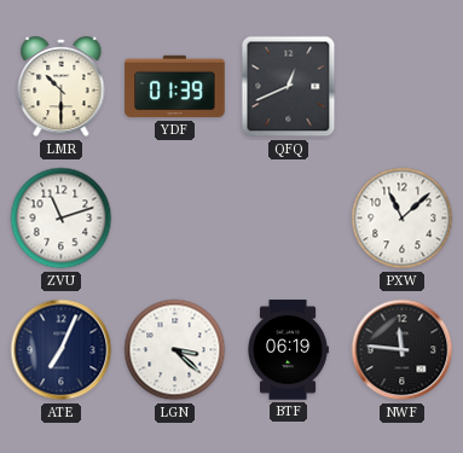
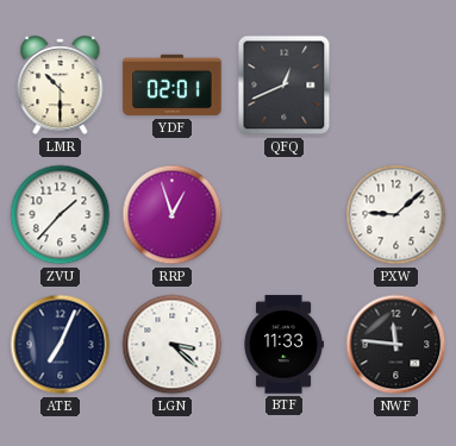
YDF: 01:39 -> 02:01 (173, 86)
ZVU: 11:12 -> 1:37 (61, 215)
RRP: none -> 12:57 (173, 215)
PXW: 11:08 -> 9:08 (396, 215)
BTF: 06:19 -> 11:33 (283, 345)
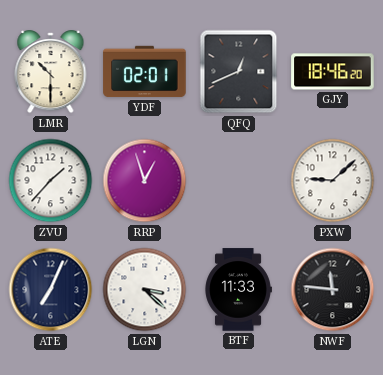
GJY: none -> 18:46 (333, 72)
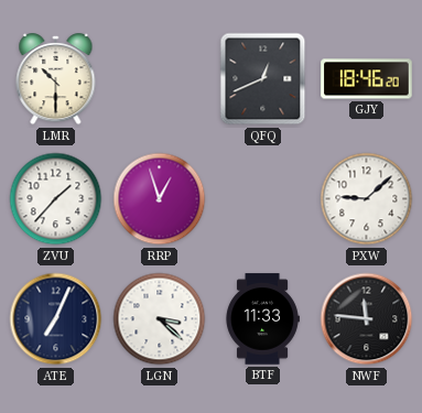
YDF: 02:01 -> none (145, 72)
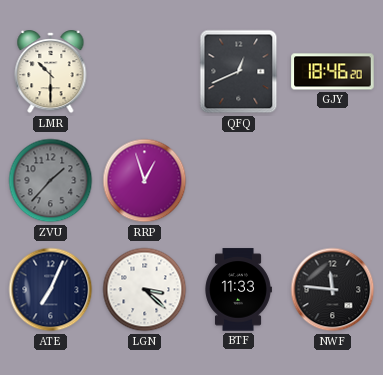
ZVU dial: white -> grey (51, 181)
PXW: 9:08 -> none (367, 199)
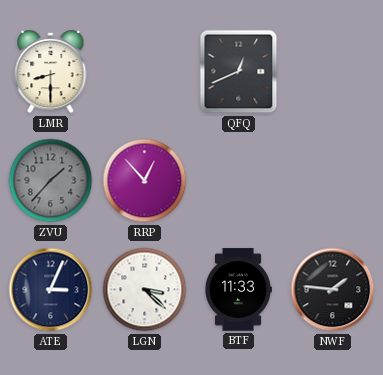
LMR: 10:30 -> 8:30 (51, 72)
GJY: 18:46 -> none (333, 72)
RRP: 12:57 -> 12:53 (145, 181)
ATE: 7:04 -> 3:04 (51, 290)
NWF: 11:46 -> 1:46 (333, 290)
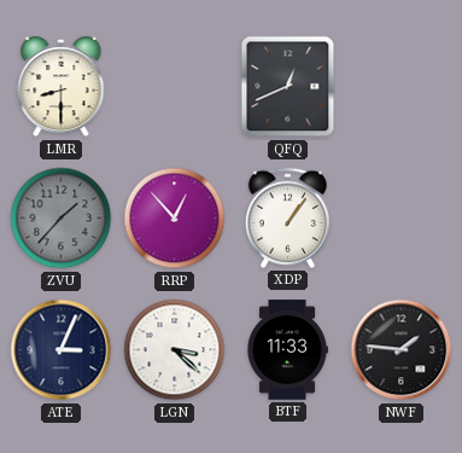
XDP: none -> 1:06 (287, 217)
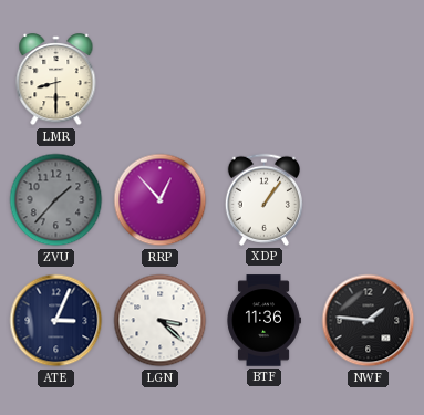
QFQ: 12:41 -> none (288, 87)
BTF: 11:33 -> 11:36 (263, 321)
